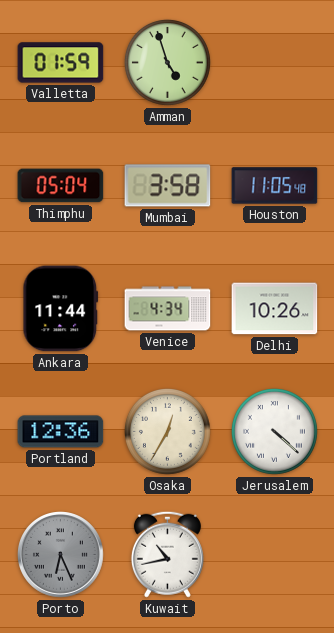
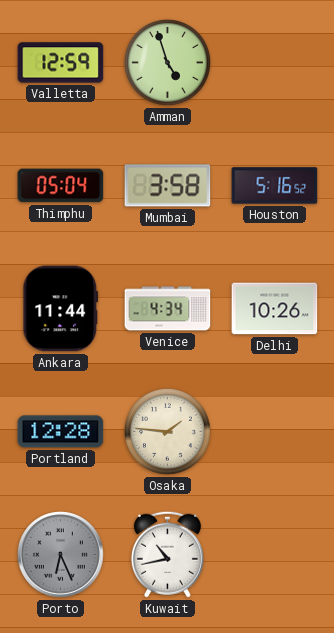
Valletta: 01:59 -> 12:59 (61, 63)
Houston: 11:05 -> 5:16 (275, 186)
Portland: 12:36 -> 12:28 (61, 432)
Osaka: 12:35 -> 1:46 (167, 431)
Jerusalem: 4:22 -> none (274, 431)
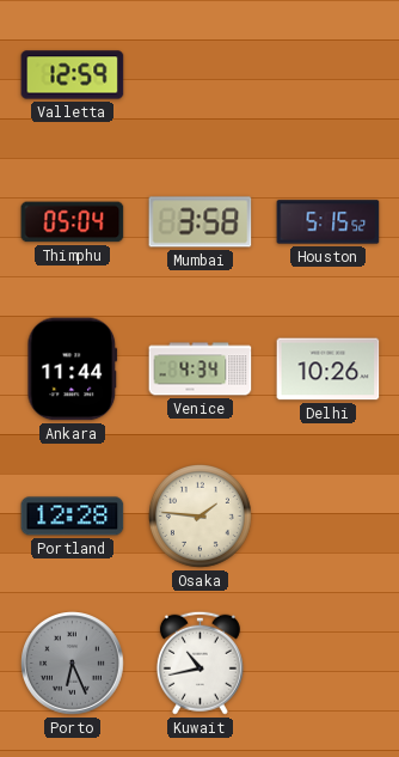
Amman: 4:57 -> none (167, 62)
Houston: 5:16 -> 5:15 (329, 222)
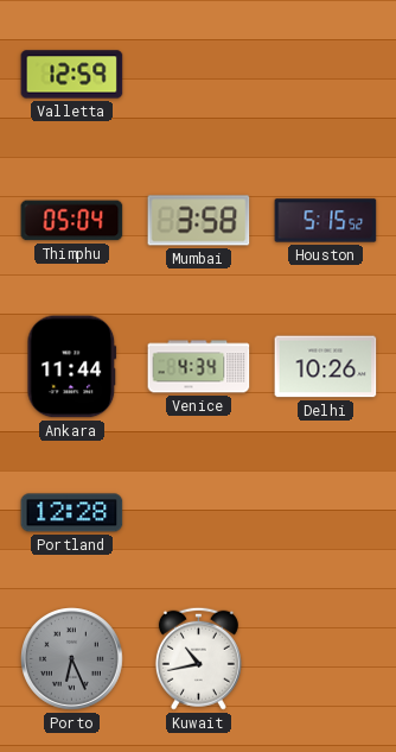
Osaka: 1:46 -> none (199, 515)
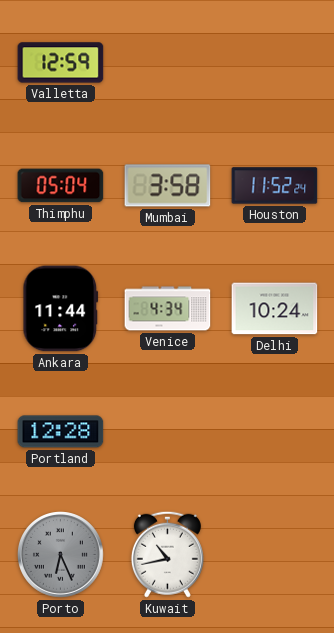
Houston: 5:15 -> 11:52 (275, 186)
Delhi: 10:26 -> 10:24 (275, 309)
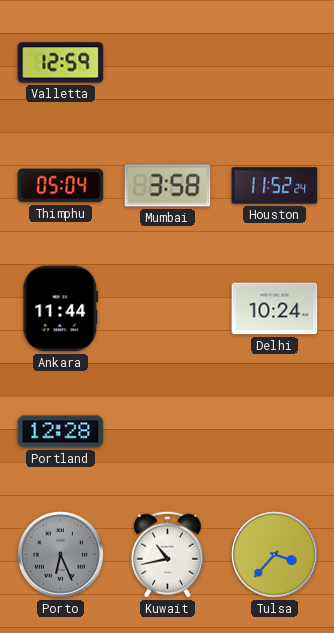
Venice: 4:34 -> none (168, 309)
Tulsa: none -> 3:37 (275, 555)
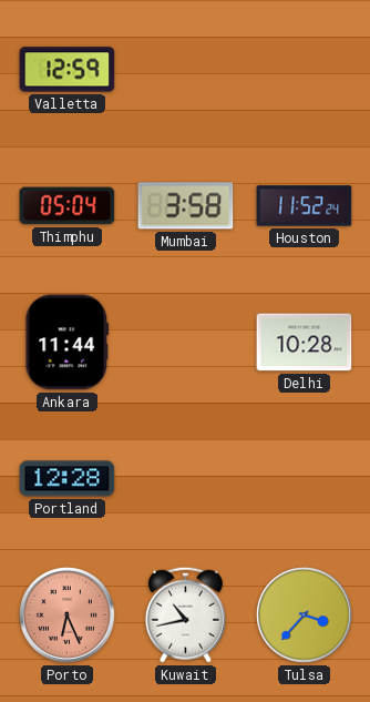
Delhi: 10:24 -> 10:28 (305, 343)
Porto dial: grey -> salmon (68, 615)
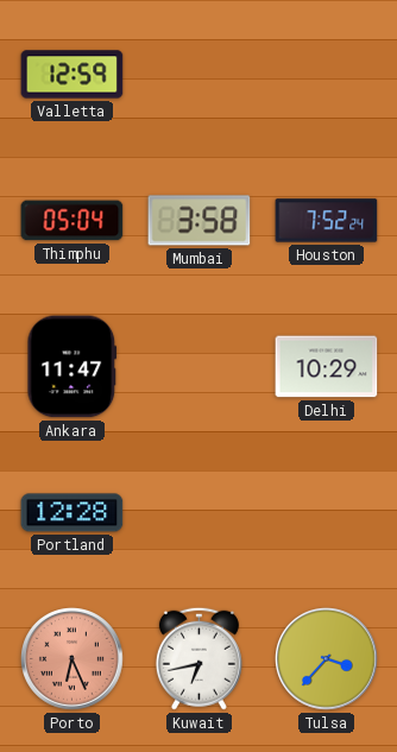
Houston: 11:52 -> 7:52 (327, 221)
Ankara: 11:44 -> 11:47 (73, 367)
Delhi: 10:28 -> 10:29 (327, 367)
Kuwait: 10:43 -> 6:43 (198, 658)
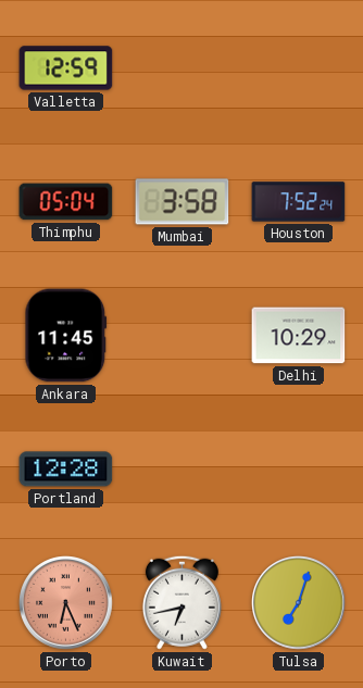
Ankara: 11:47 -> 11:45 (66, 336)
Tulsa: 3:37 -> 7:03 (299, 603)
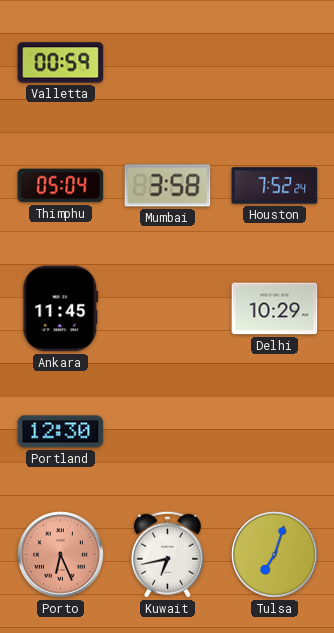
Valletta: 12:59 -> 00:59 (61, 63)
Portland: 12:28 -> 12:30 (61, 432)
